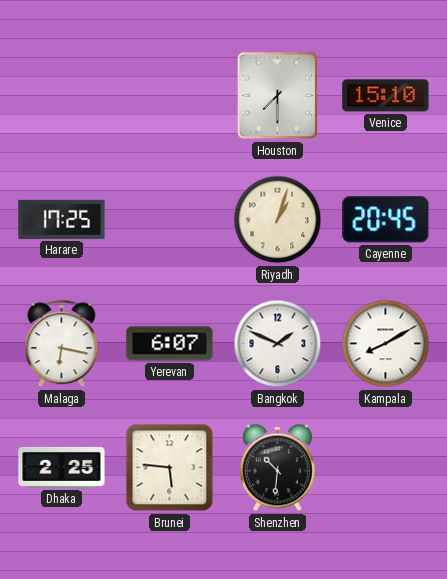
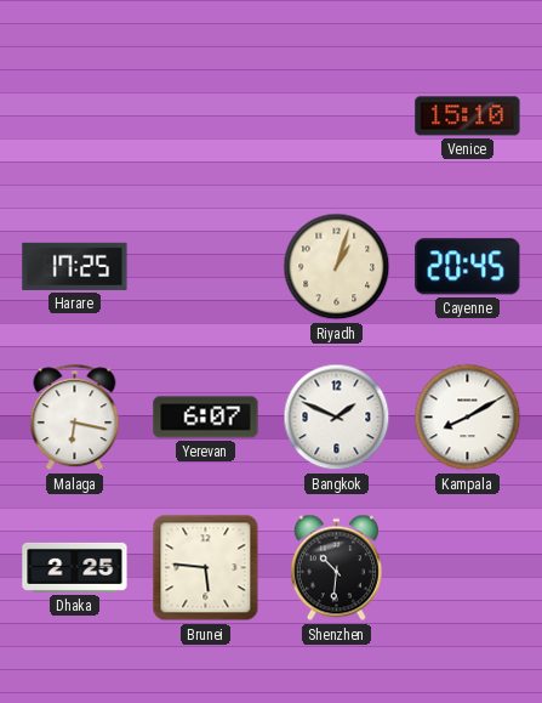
Houston: 7:30 -> none (278, 96)
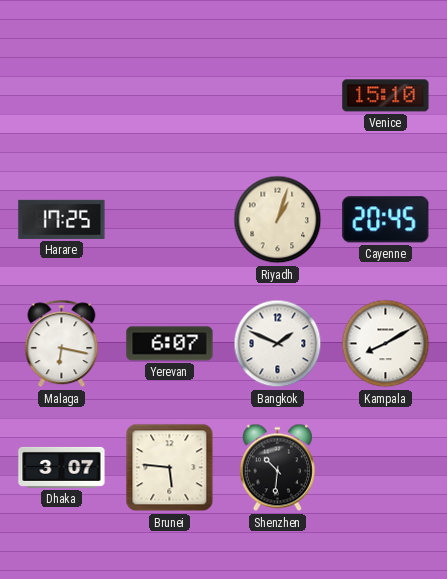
Dhaka: 2:25 -> 3:07 (62, 467)
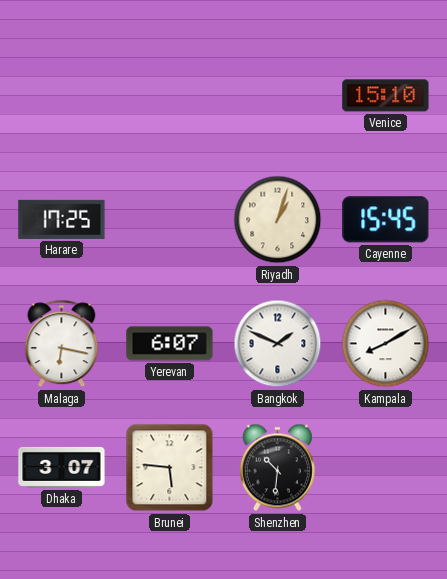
Cayenne: 20:45 -> 15:45 (386, 220)
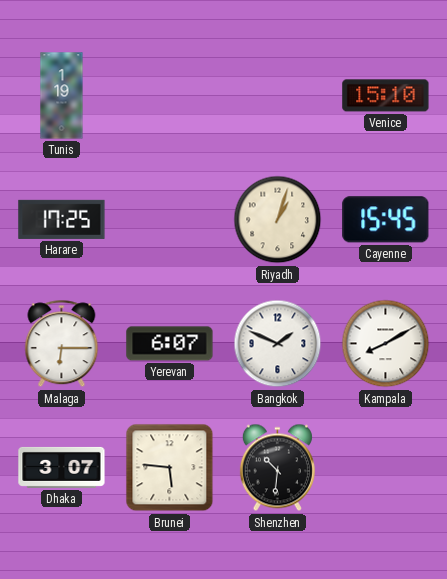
Tunis: none -> 1:19 (62, 96)
Malaga: 6:17 -> 6:15 (62, 344)
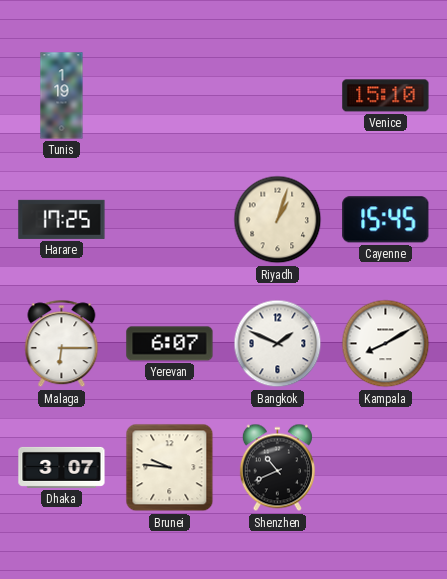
Brunei: 5:46 -> 9:46 (170, 468)
Shenzhen: 10:31 -> 10:41 (277, 468)
